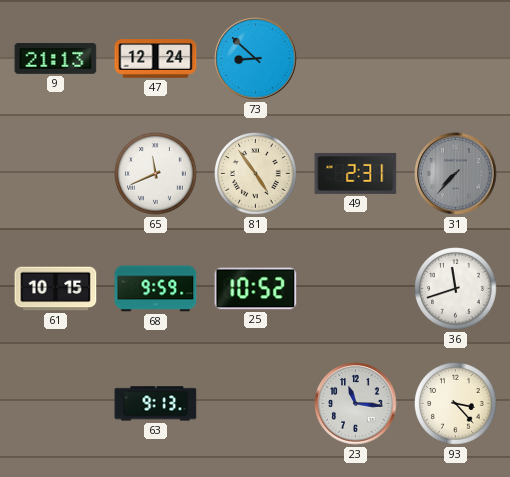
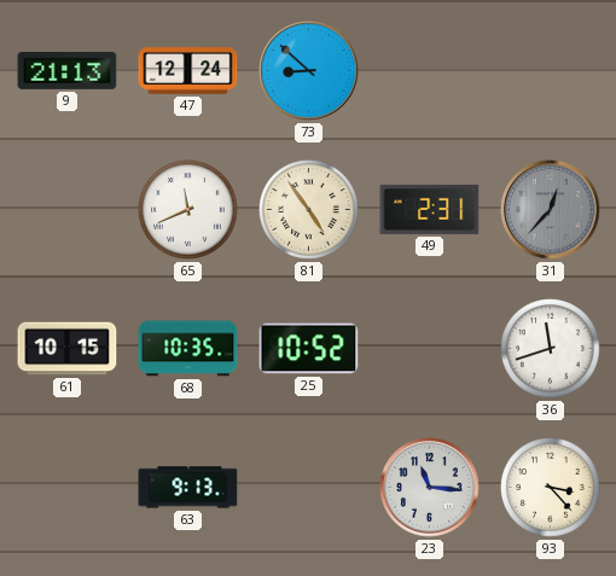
31: 7:37 -> 12:37 (551, 210)
68: 9:59 -> 10:35 (188, 349)
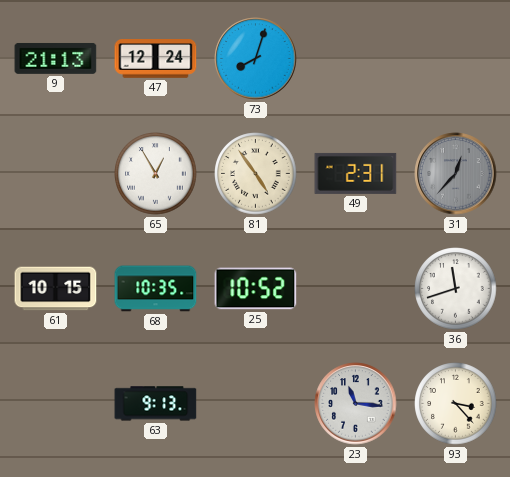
73: 8:52 -> 8:03 (256, 59)
65: 11:41 -> 12:55 (156, 174)
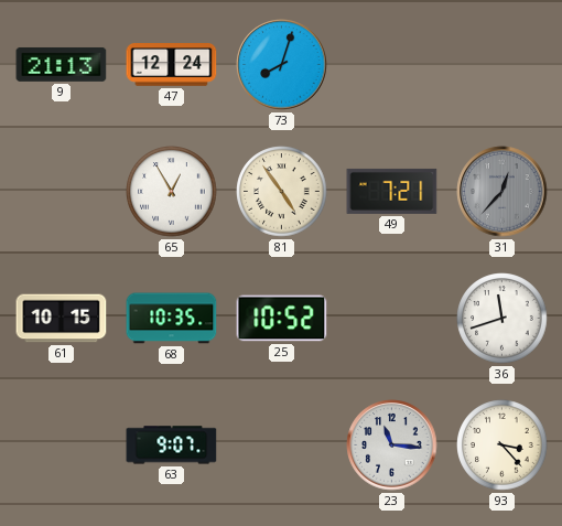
49: 2:31 -> 7:21 (392, 191)
63: 9:13 -> 9:07 (172, 446)
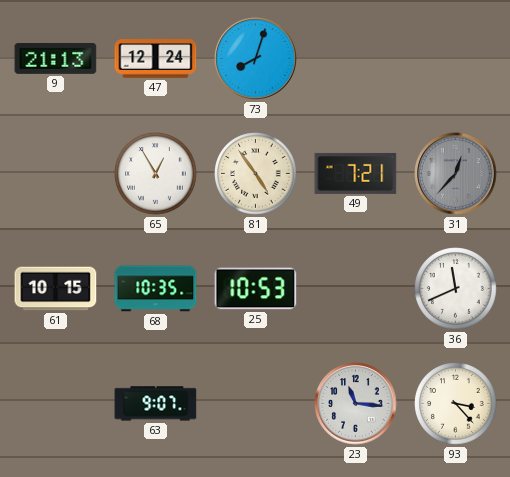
25: 10:52 -> 10:53 (256, 289)
36: 11:42 -> 11:41 (456, 289)
